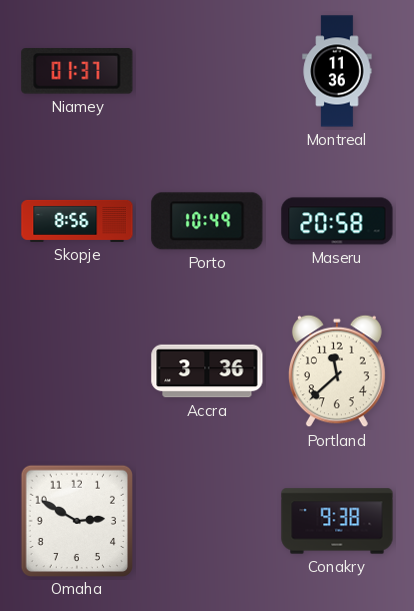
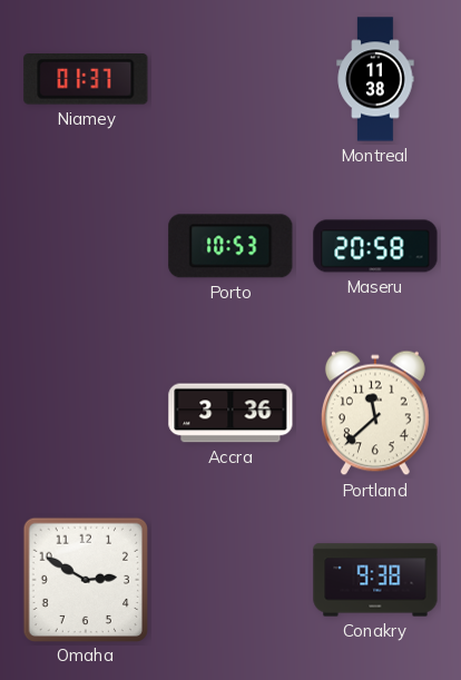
Montreal: 11:36 -> 11:38 (375, 79)
Skopje: 8:56 -> none (77, 221)
Porto: 10:49 -> 10:53 (230, 246)
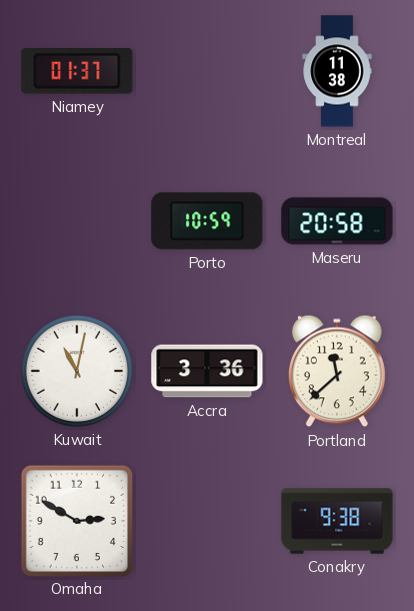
Porto: 10:53 -> 10:59 (207, 221)
Kuwait: none -> 11:02 (77, 371)
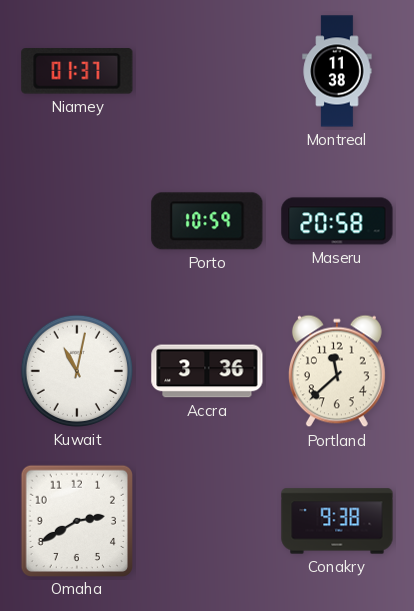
Omaha: 2:50 -> 2:40 (76, 520)
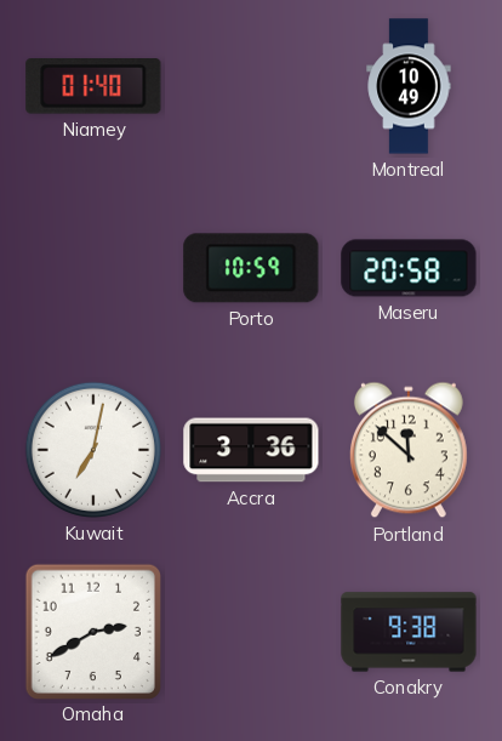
Niamey: 01:37 -> 01:40 (93, 87)
Montreal: 11:38 -> 10:49 (409, 86)
Kuwait: 11:02 -> 7:02 (93, 450)
Portland: 11:38 -> 11:52 (409, 450)
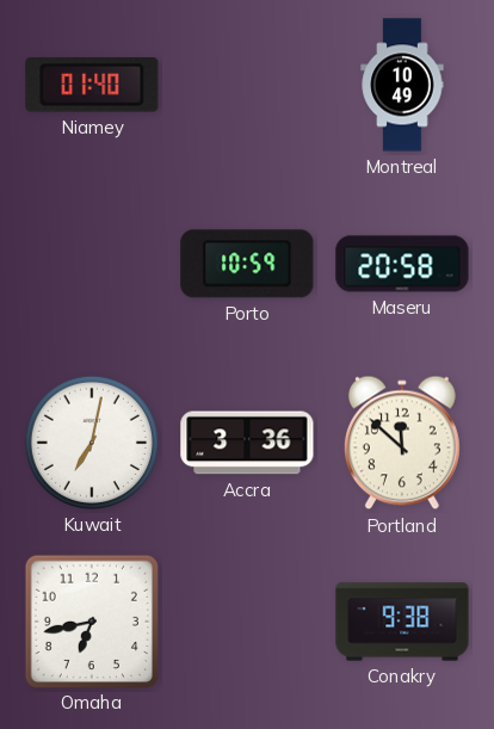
Omaha: 2:40 -> 6:43 (91, 620)
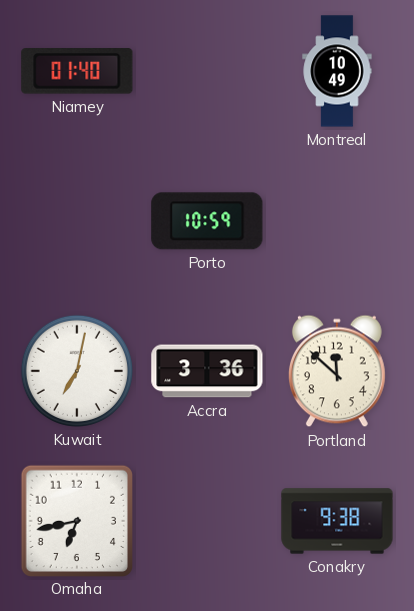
Maseru: 20:58 -> none (402, 264)
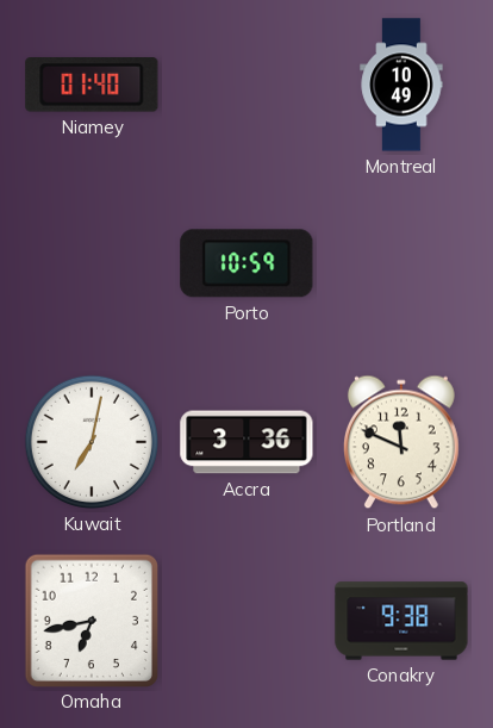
Portland: 11:52 -> 11:49 (401, 442)
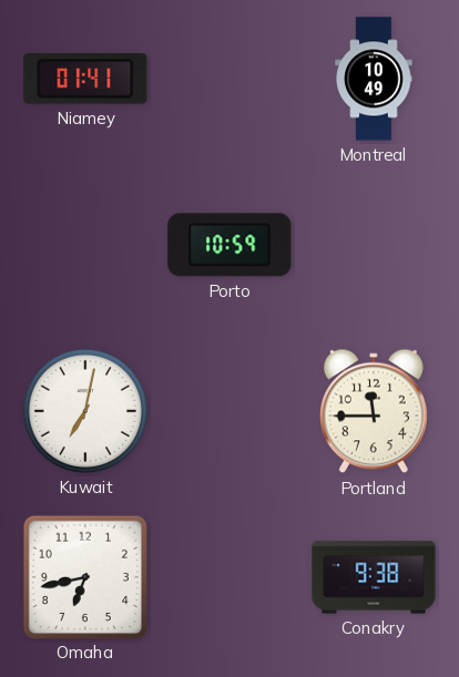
Niamey: 01:40 -> 01:41 (85, 80)
Accra: 3:36 -> none (246, 442)
Portland: 11:49 -> 11:45 (374, 411)
